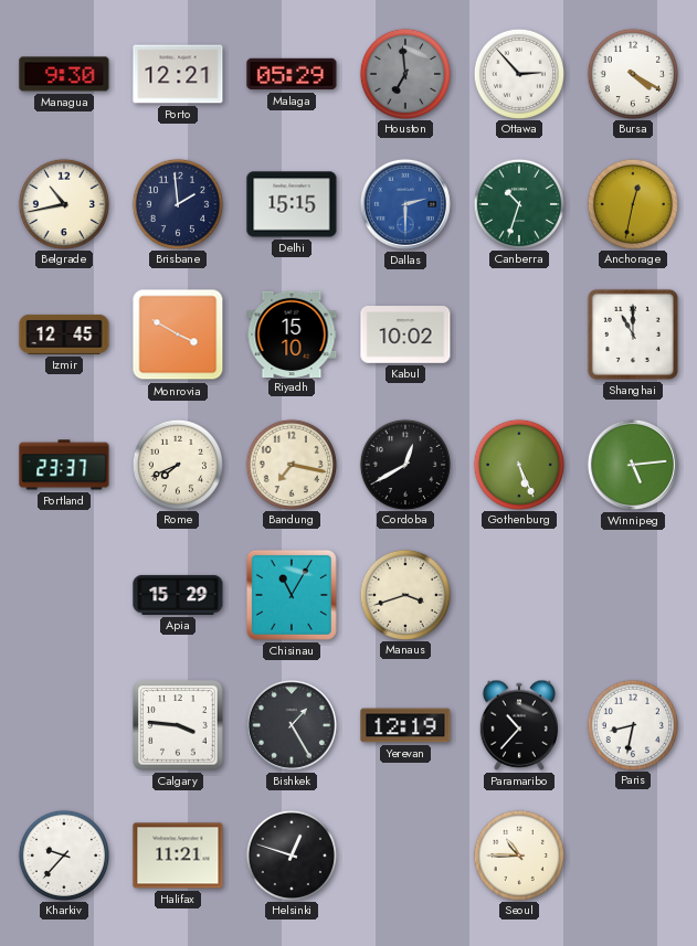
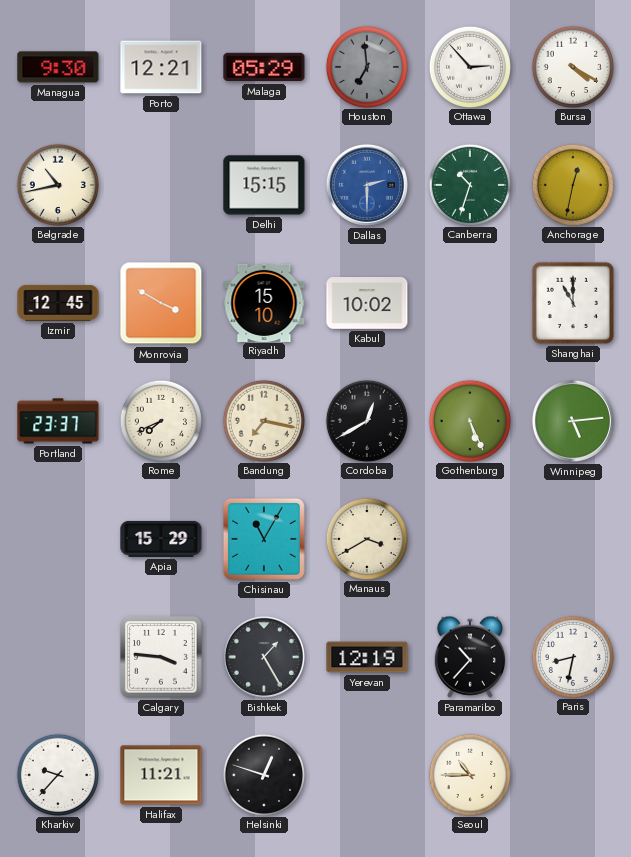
Brisbane: 1:59 -> none (177, 203)
Manaus: 3:42 -> 3:40 (366, 538)
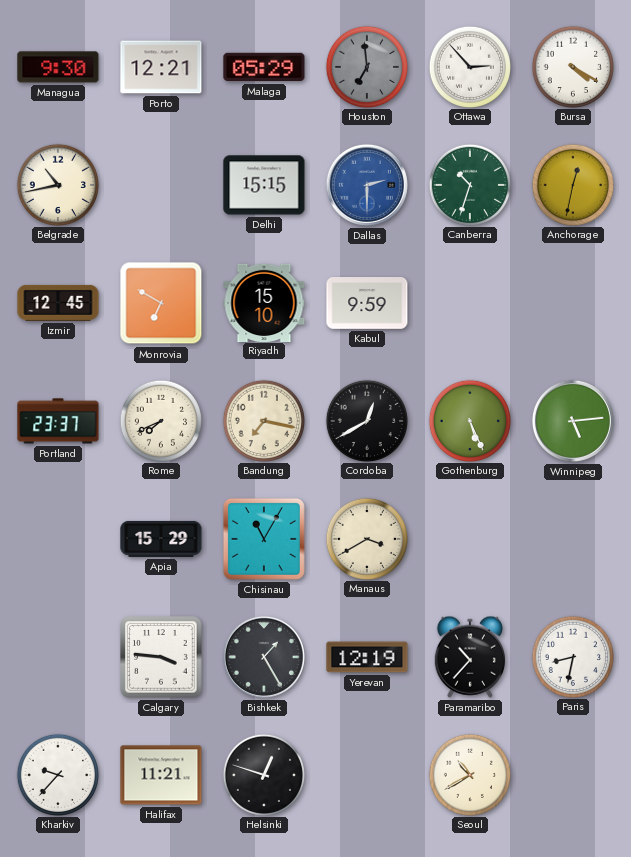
Monrovia: 3:50 -> 6:50 (161, 303)
Kabul: 10:02 -> 9:59 (367, 304)
Shanghai: 11:00 -> none (573, 303)
Seoul: 10:45 -> 10:40 (469, 774)
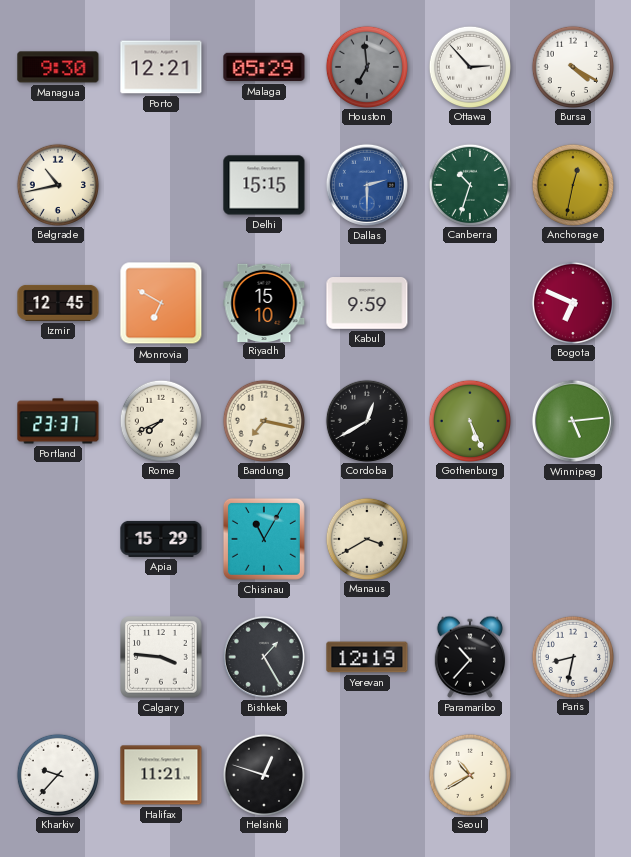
Bogota: none -> 6:49 (572, 302)
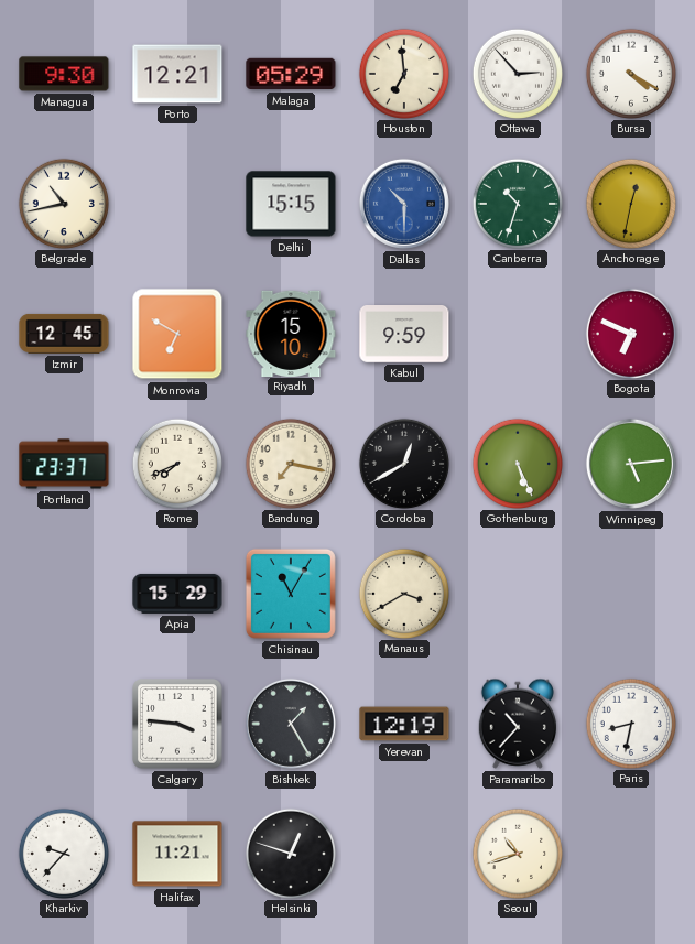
Houston dial: grey -> cream (403, 73)
Dallas: 2:30 -> 10:30 (404, 204)
Seoul: 10:40 -> 10:42 (517, 853)
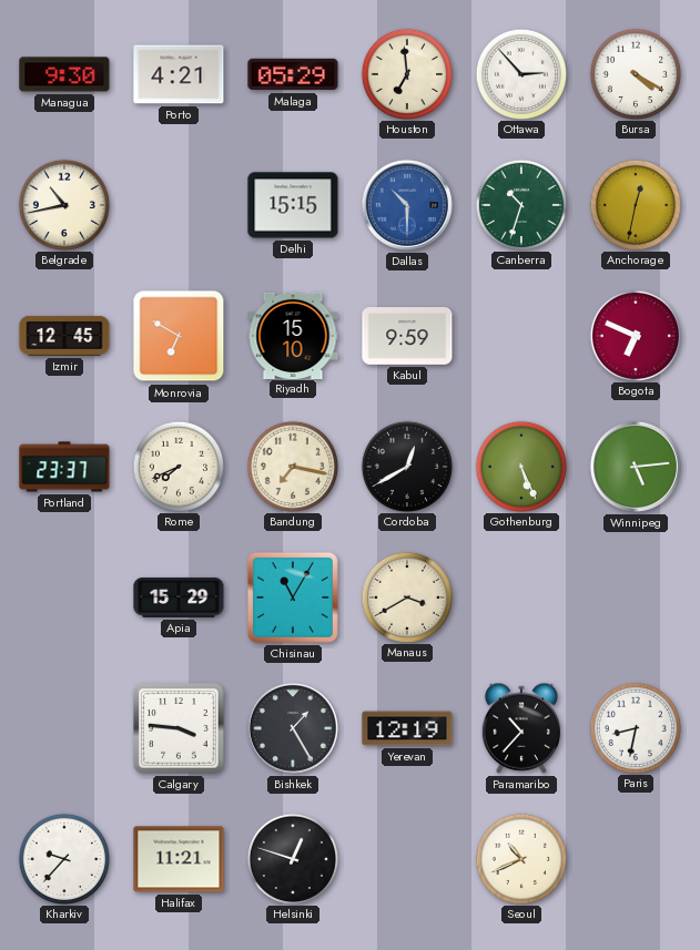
Porto: 12:21 -> 4:21 (179, 74)
Seoul: 10:42 -> 10:41 (520, 858)
